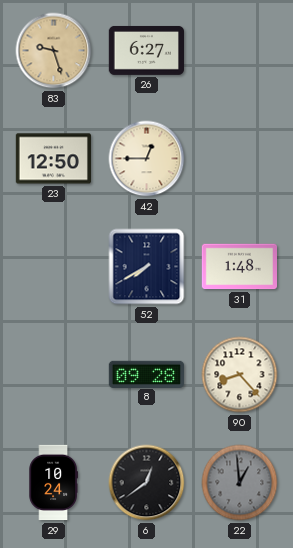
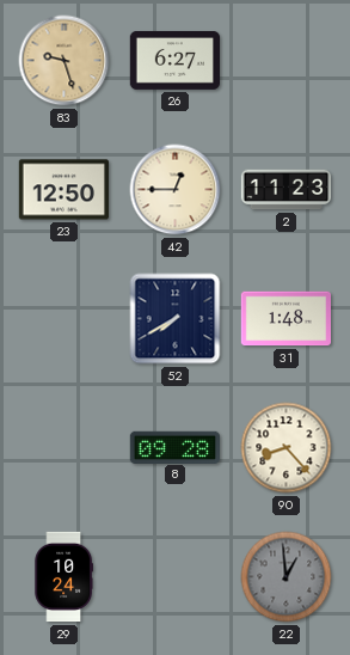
2: none -> 11:23 (287, 190)
6: 12:39 -> none (147, 483)
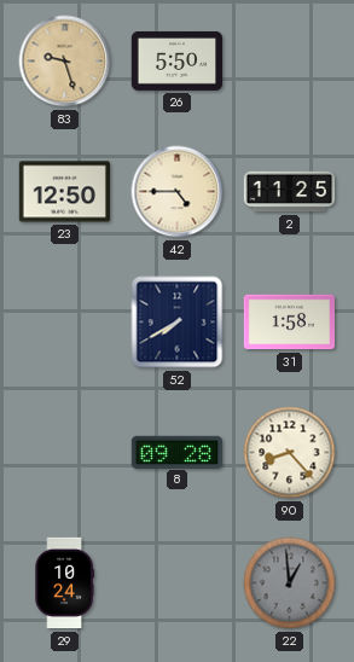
26: 6:27 -> 5:50 (178, 60)
42: 12:45 -> 4:45 (178, 192)
2: 11:23 -> 11:25 (290, 192)
31: 1:48 -> 1:58 (289, 323)
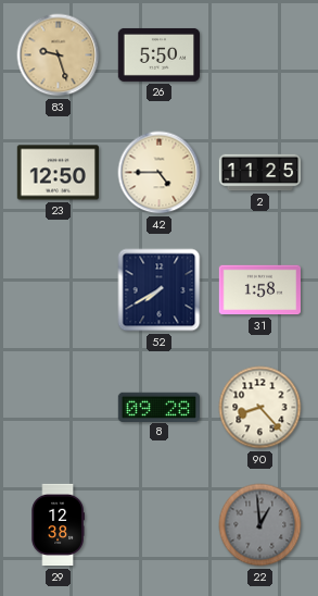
29: 10:24 -> 12:38 (58, 525)
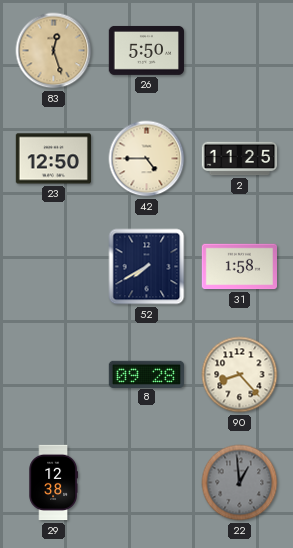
83: 9:27 -> 12:27 (54, 51)
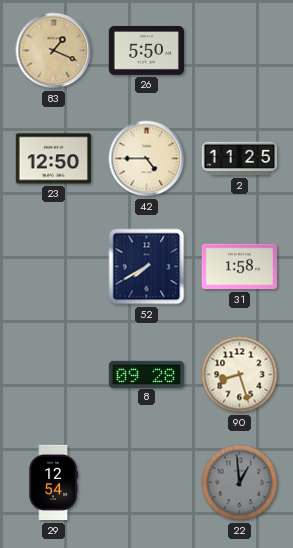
83: 12:27 -> 1:19 (54, 51)
90: 8:23 -> 8:27 (240, 375)
29: 12:38 -> 12:54 (53, 483)
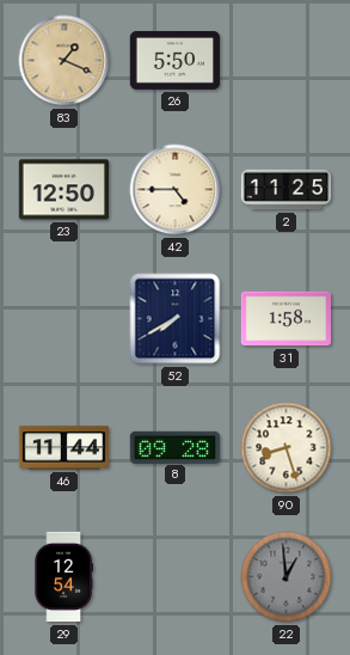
46: none -> 11:44 (65, 448)
